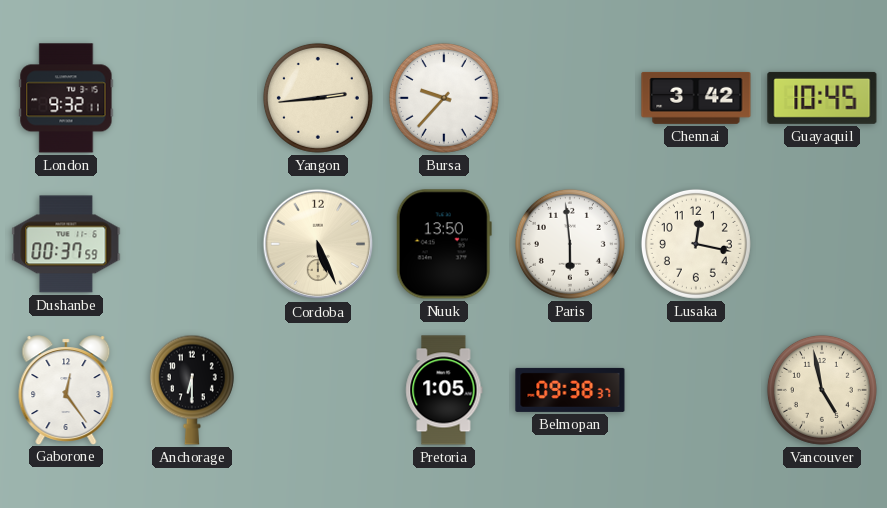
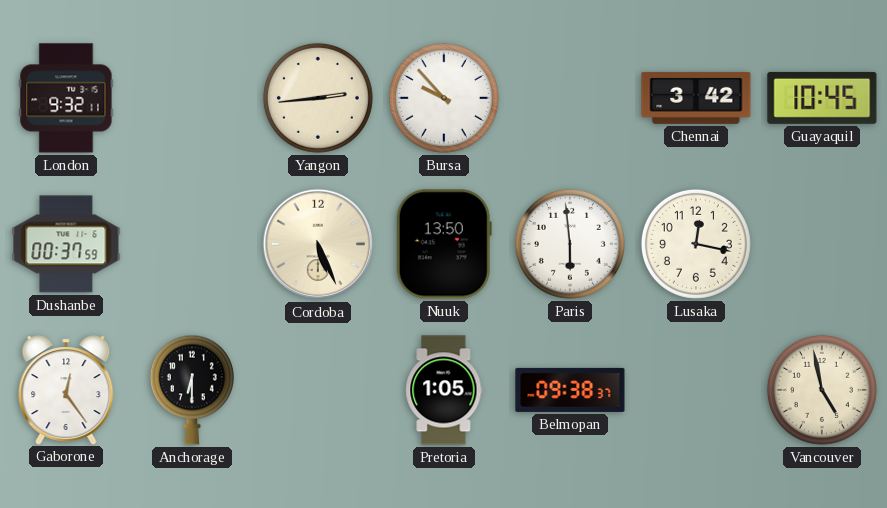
Bursa: 9:37 -> 9:53 (444, 98)
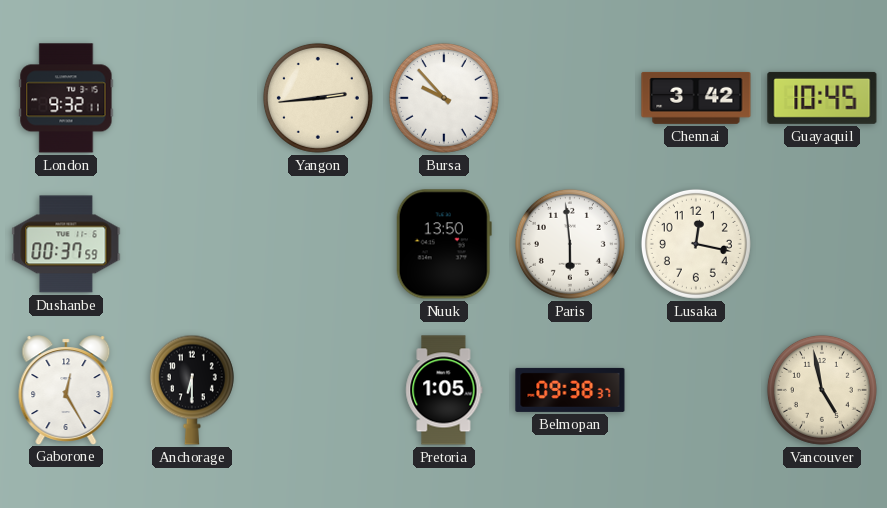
Cordoba: 5:26 -> none (318, 244)
Gaborone: 12:24 -> 12:25 (66, 390)
